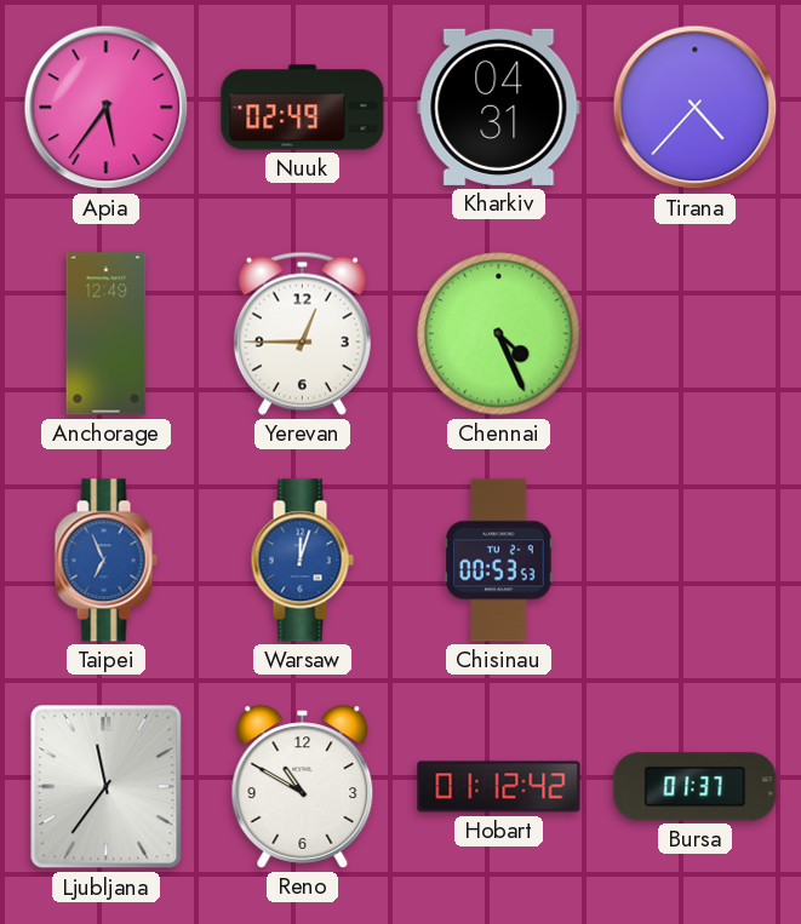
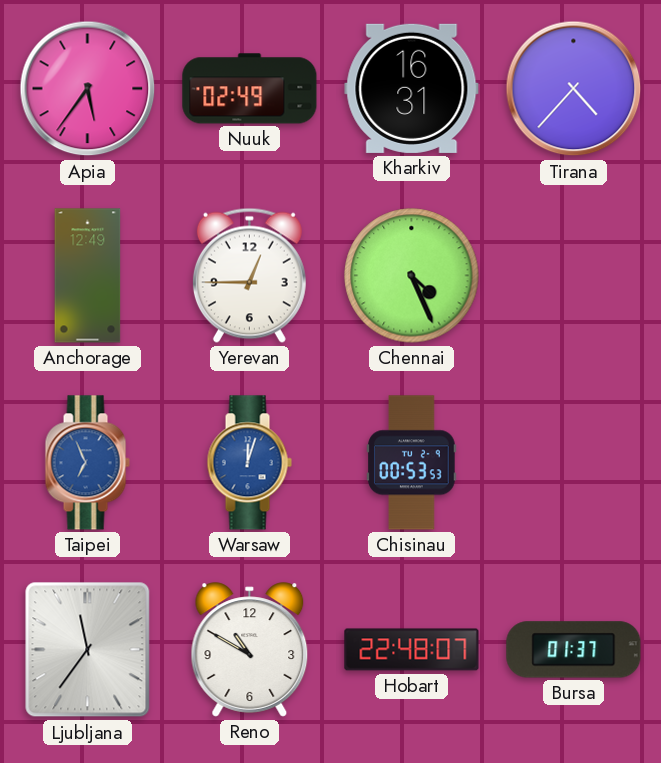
Kharkiv: 04:31 -> 16:31 (412, 88)
Hobart: 01:12 -> 22:48 (412, 650)
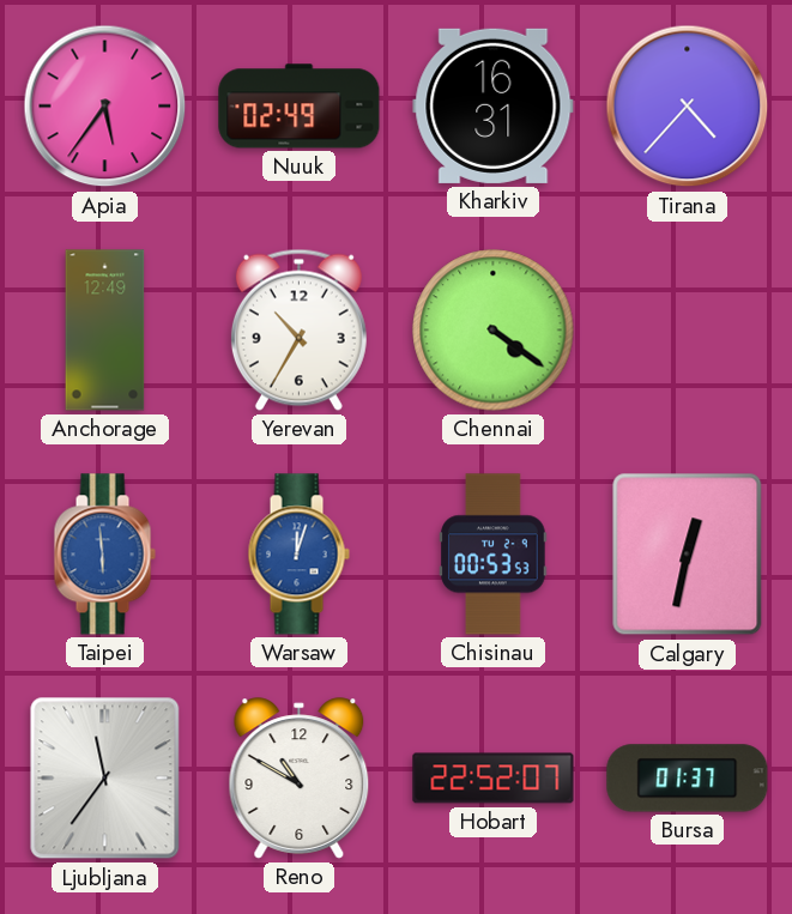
Yerevan: 12:45 -> 10:35 (298, 329)
Chennai: 4:26 -> 4:21 (494, 331)
Taipei: 6:56 -> 5:59 (104, 555)
Calgary: none -> 12:32 (688, 555)
Hobart: 22:48 -> 22:52 (494, 779)
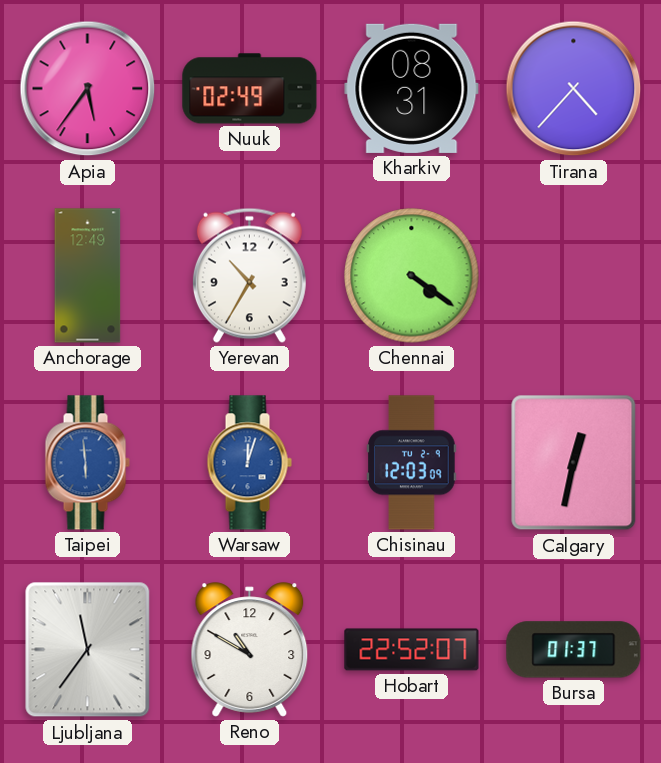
Kharkiv: 16:31 -> 08:31 (412, 88)
Chisinau: 00:53 -> 12:03 (412, 463)
